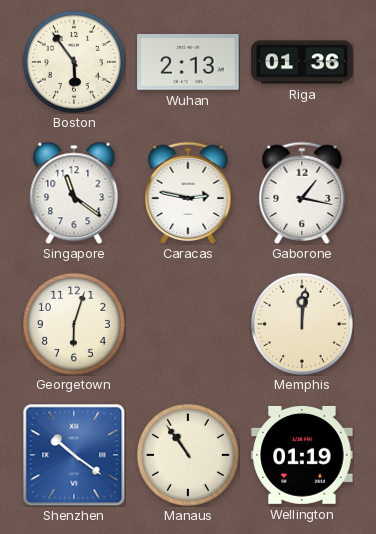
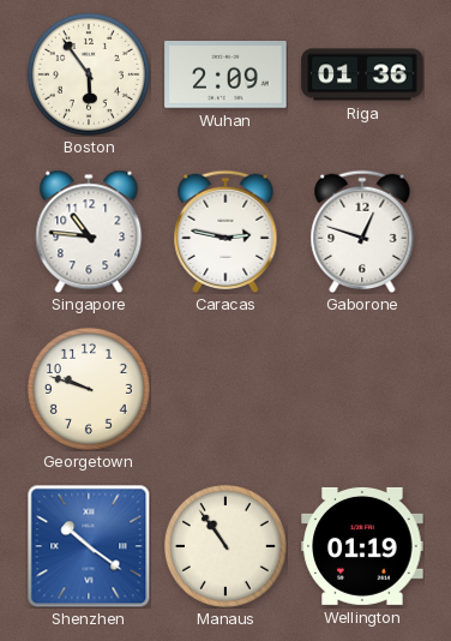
Wuhan: 2:13 -> 2:09 (225, 76)
Singapore: 11:21 -> 10:46 (89, 232)
Gaborone: 1:17 -> 12:48 (362, 230)
Georgetown: 6:03 -> 9:48 (89, 389)
Memphis: 12:01 -> none (302, 324)
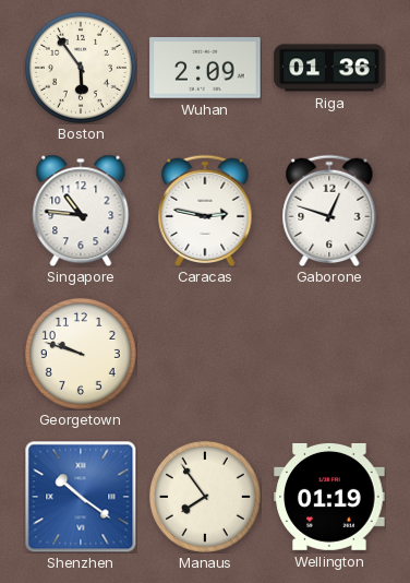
Manaus: 10:54 -> 7:54 (205, 497)
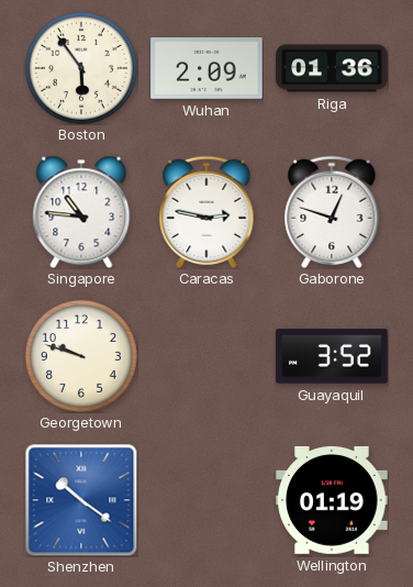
Guayaquil: none -> 3:52 (332, 356)
Manaus: 7:54 -> none (205, 497)
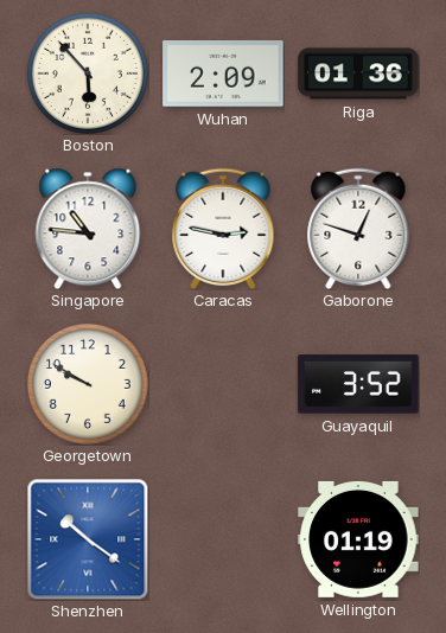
Boston: 5:54 -> 5:53 (88, 73)
Georgetown: 9:48 -> 9:50 (88, 384)
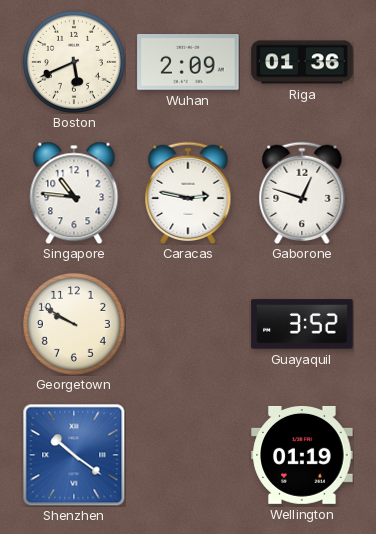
Boston: 5:53 -> 5:41 (74, 62)
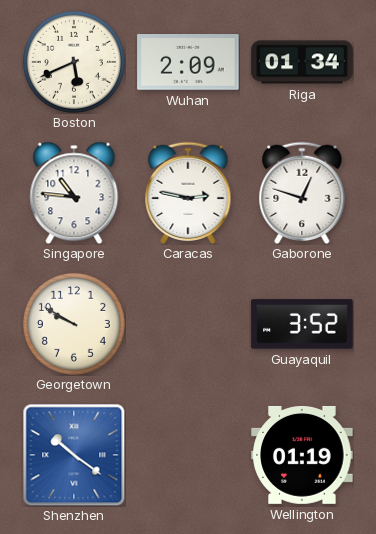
Riga: 01:36 -> 01:34 (302, 62)
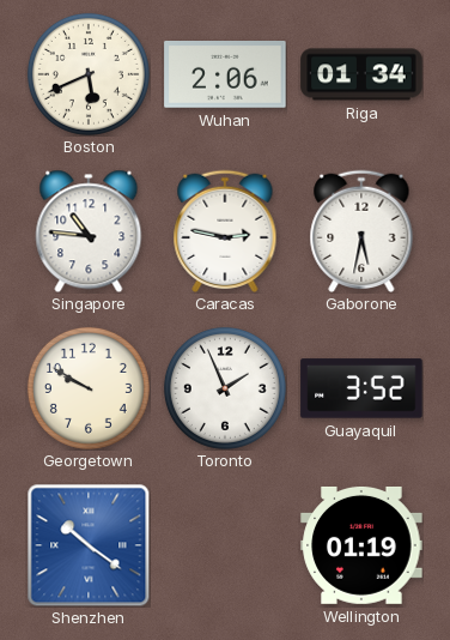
Wuhan: 2:09 -> 2:06 (225, 76)
Gaborone: 12:48 -> 5:32 (361, 230)
Toronto: none -> 1:56 (225, 388)
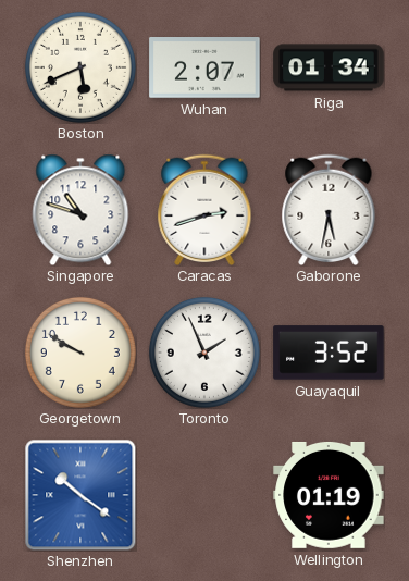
Wuhan: 2:06 -> 2:07 (205, 69)
Singapore: 10:46 -> 10:48 (80, 210)
Caracas: 2:47 -> 2:42 (205, 209)
